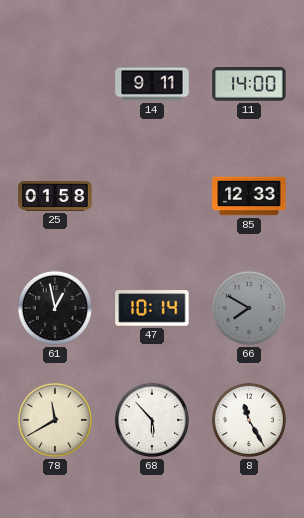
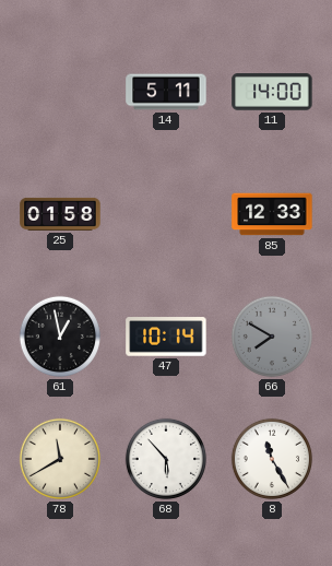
14: 9:11 -> 5:11 (166, 92)
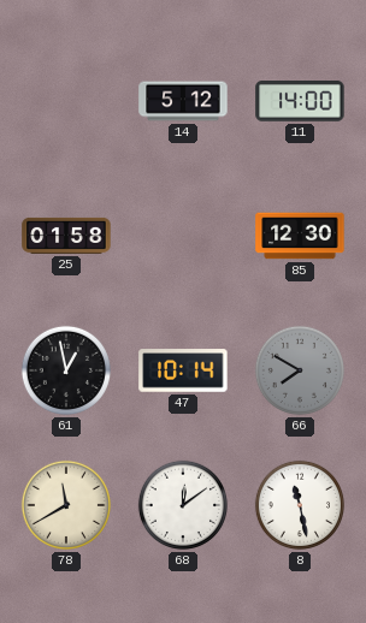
14: 5:11 -> 5:12 (183, 101)
85: 12:33 -> 12:30 (300, 236)
68: 5:53 -> 12:09 (183, 505)
8: 11:25 -> 11:28 (300, 505)
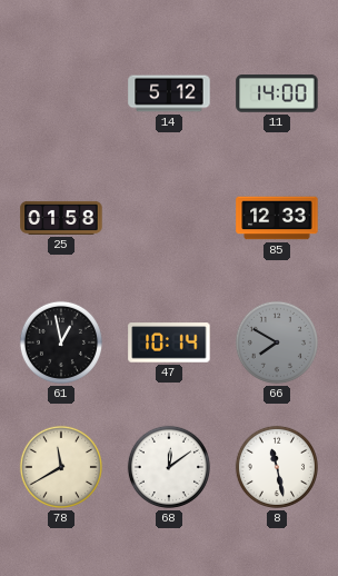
85: 12:30 -> 12:33 (277, 218)
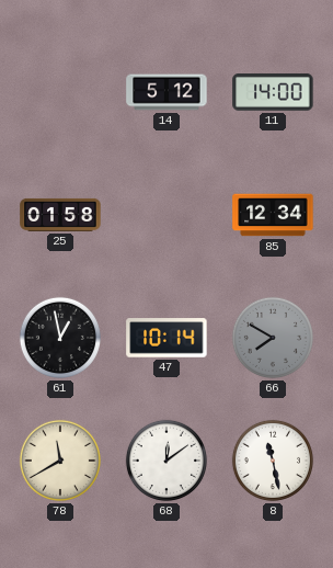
85: 12:33 -> 12:34 (273, 215)
